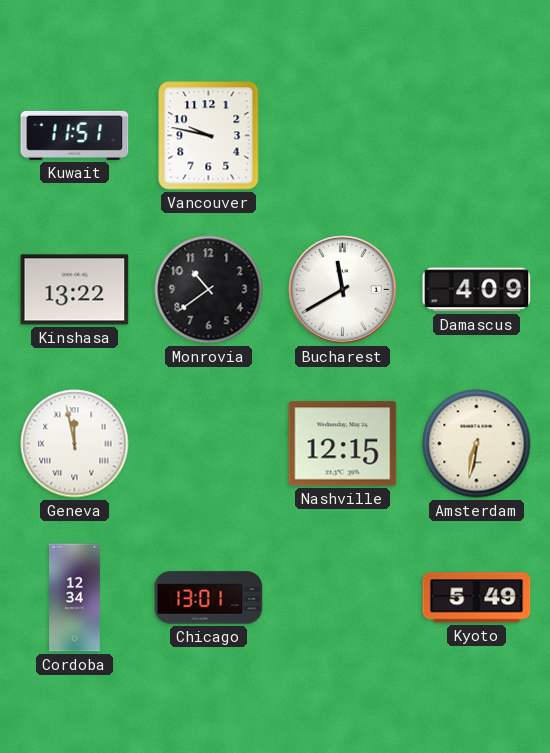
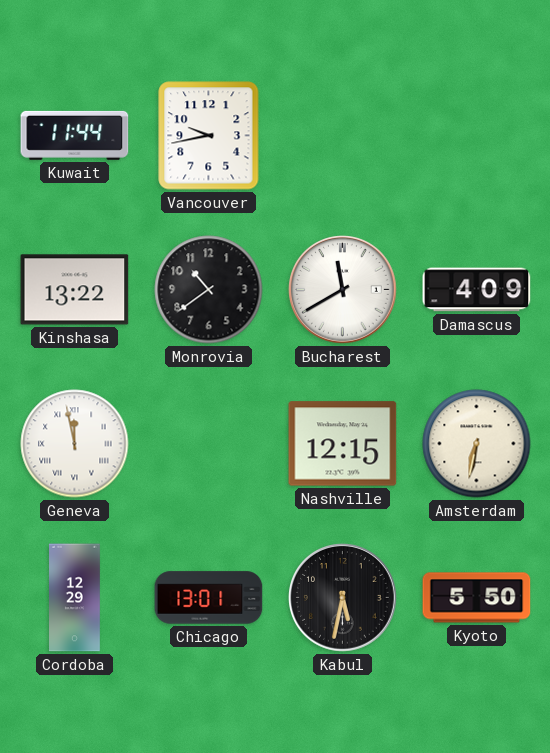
Kuwait: 11:51 -> 11:44 (75, 135)
Vancouver: 9:47 -> 9:43 (209, 136)
Cordoba: 12:34 -> 12:29 (75, 598)
Kabul: none -> 5:32 (343, 598)
Kyoto: 5:49 -> 5:50 (477, 598)
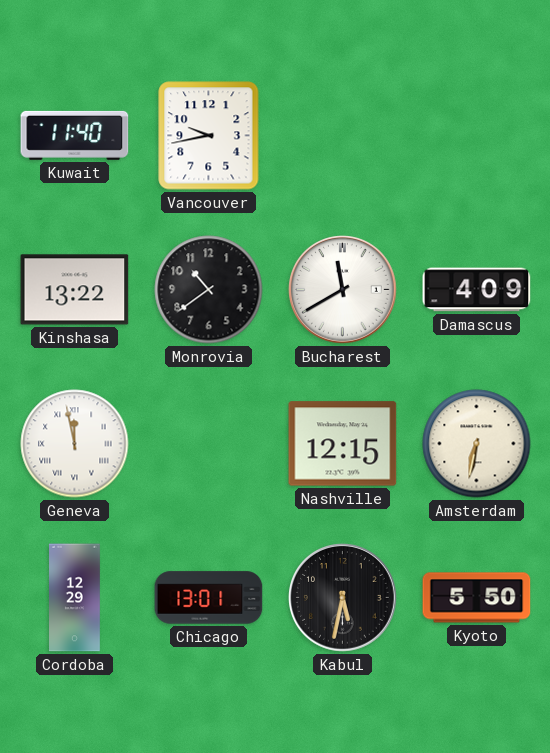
Kuwait: 11:44 -> 11:40 (75, 135)
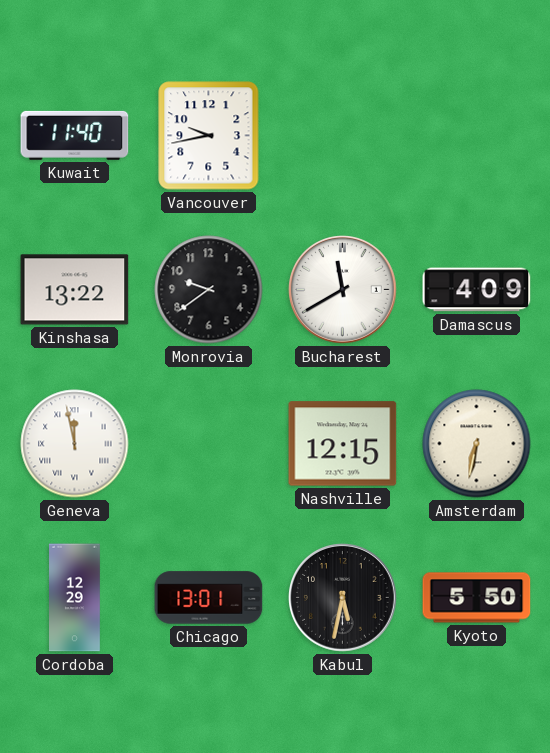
Monrovia: 10:39 -> 9:39 (209, 290)
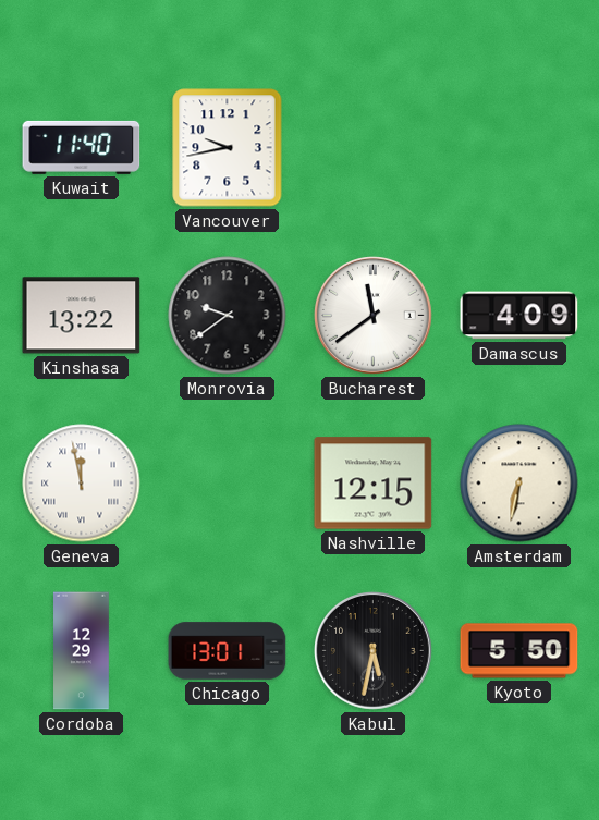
Bucharest: 11:40 -> 11:39 (374, 316)
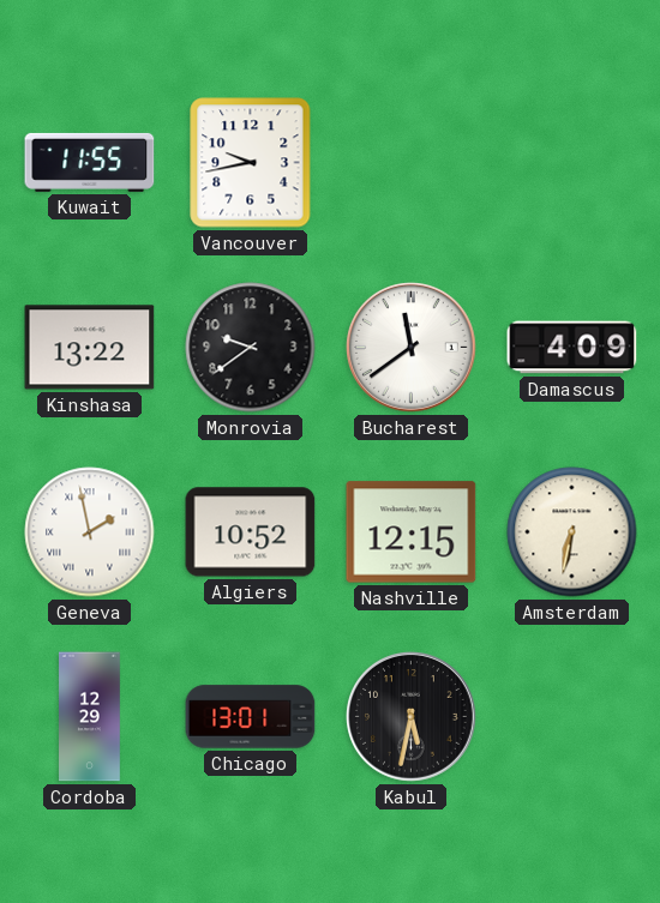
Kuwait: 11:40 -> 11:55 (90, 162)
Geneva: 11:58 -> 1:58 (90, 532)
Algiers: none -> 10:52 (251, 532)
Kyoto: 5:50 -> none (519, 651)
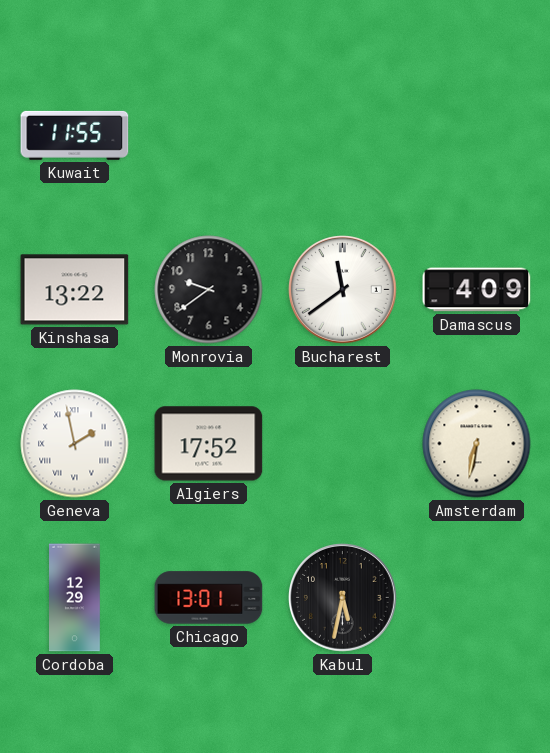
Vancouver: 9:43 -> none (251, 163)
Algiers: 10:52 -> 17:52 (209, 444)
Nashville: 12:15 -> none (412, 532)
